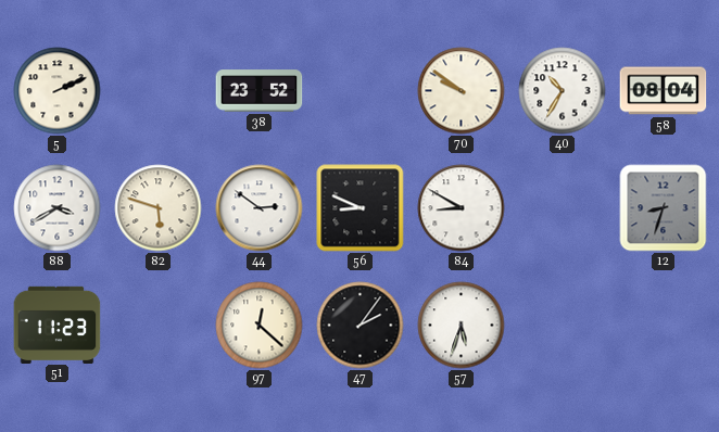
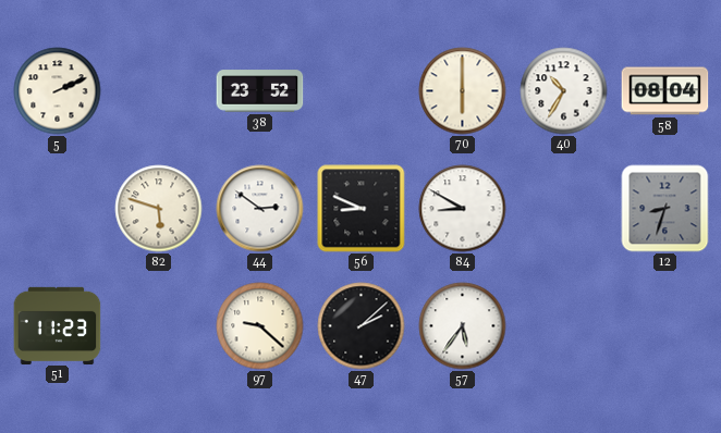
70: 9:51 -> 6:00 (463, 91)
88: 3:40 -> none (58, 208)
97: 12:22 -> 9:22 (260, 326)
47: 2:06 -> 2:08 (362, 326)
57: 5:33 -> 5:36 (463, 326)
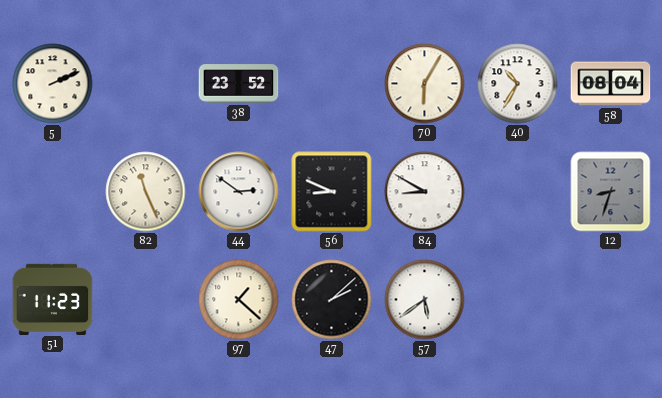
70: 6:00 -> 6:05 (425, 84)
82: 5:48 -> 11:26 (146, 192)
97: 9:22 -> 1:22 (239, 300)
57: 5:36 -> 5:39 (425, 300)
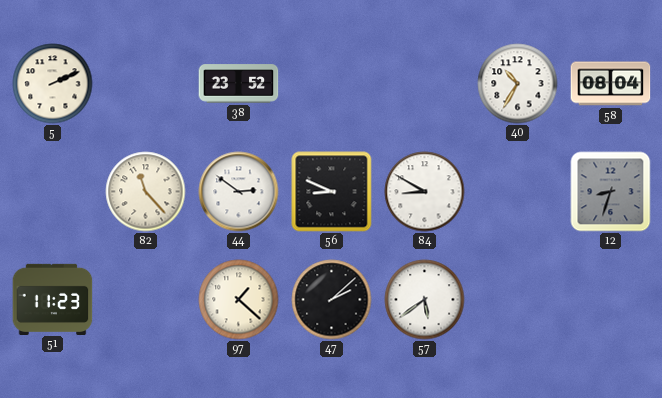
70: 6:05 -> none (425, 84)
82: 11:26 -> 11:23 (146, 192)
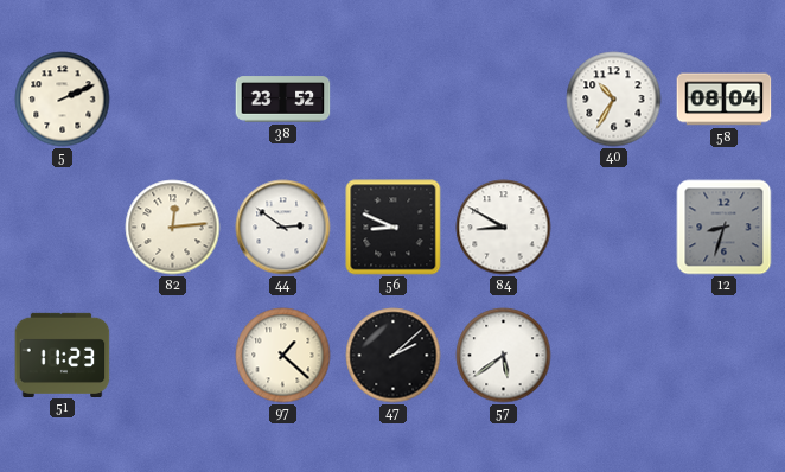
82: 11:23 -> 12:14 (173, 228)
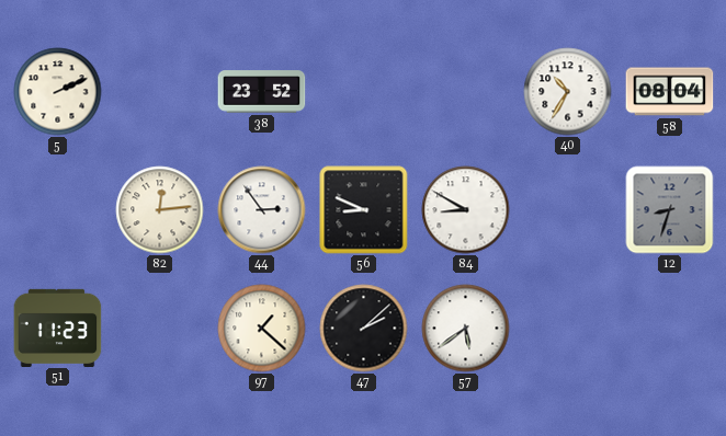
44: 2:51 -> 2:54 (262, 210)
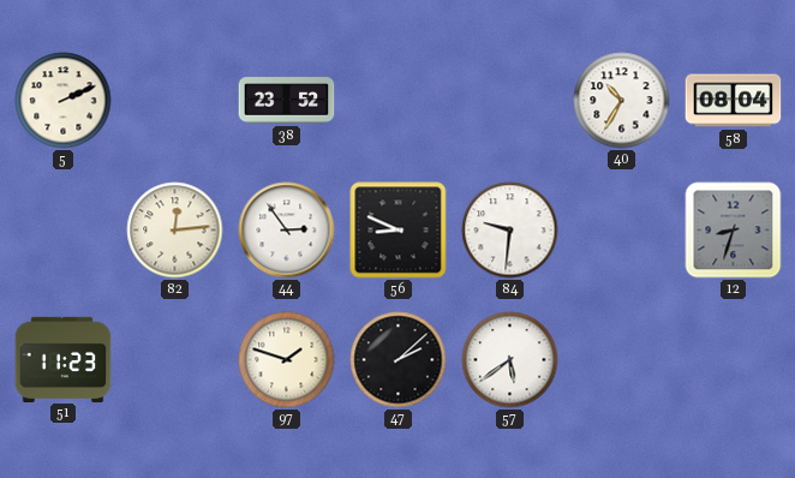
84: 8:50 -> 9:31 (510, 231)
97: 1:22 -> 1:48 (287, 360)
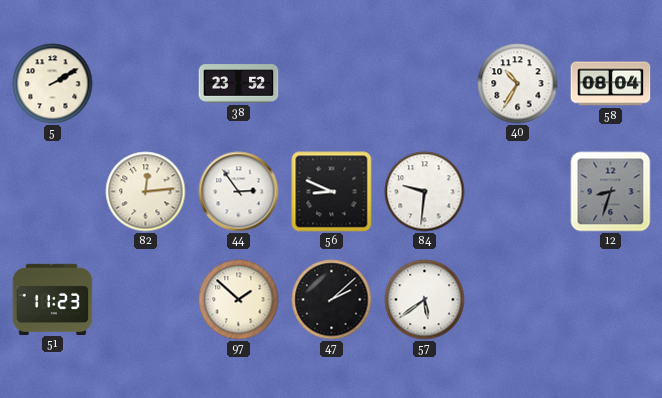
5: 2:11 -> 2:10 (53, 84)
97: 1:48 -> 1:52 (239, 300)
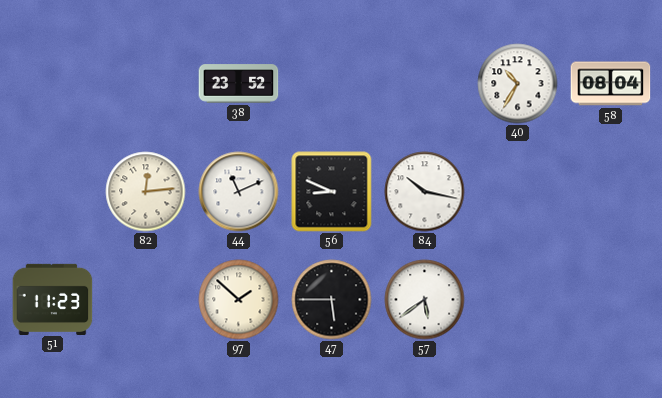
5: 2:10 -> none (53, 84)
44: 2:54 -> 11:11 (239, 192)
84: 9:31 -> 10:17 (425, 192)
12: 8:33 -> none (611, 192)
47: 2:08 -> 5:45 (332, 300)
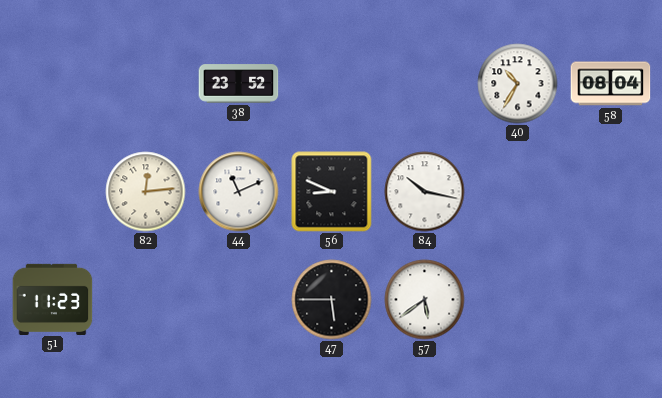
97: 1:52 -> none (239, 300)
